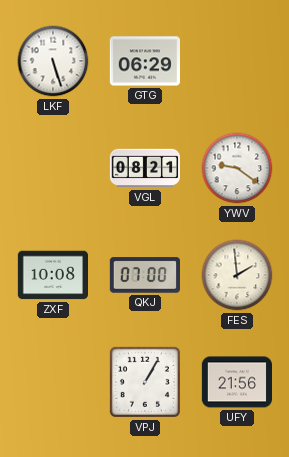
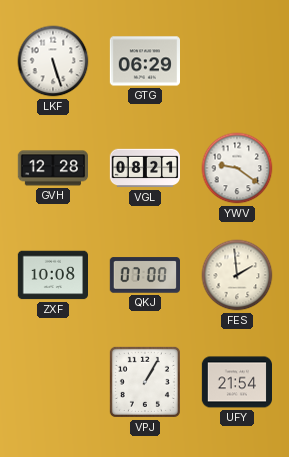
GVH: none -> 12:28 (52, 168)
UFY: 21:56 -> 21:54 (236, 382)
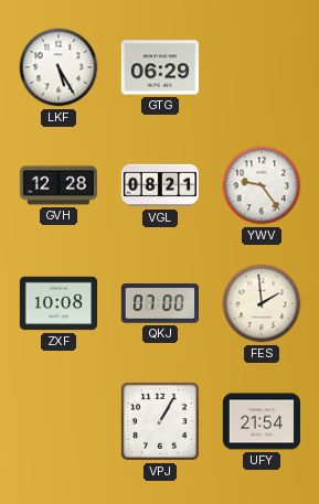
LKF: 5:27 -> 5:25 (59, 67)
YWV: 9:21 -> 9:24 (262, 185)
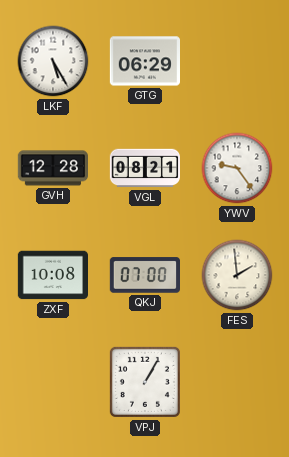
UFY: 21:54 -> none (260, 421)
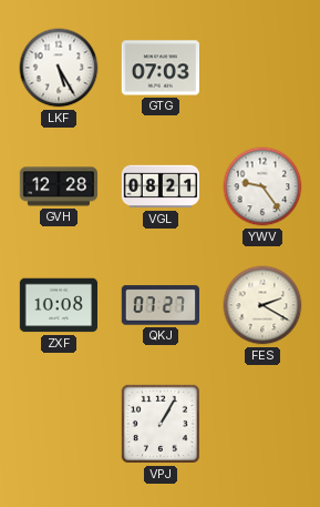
GTG: 06:29 -> 07:03 (159, 68)
QKJ: 07:00 -> 07:27 (159, 305)
FES: 1:59 -> 2:20 (262, 305)
